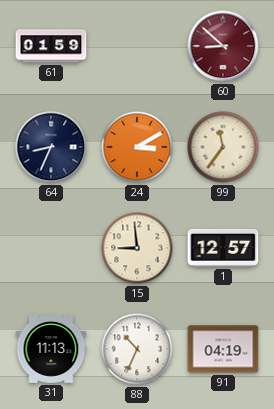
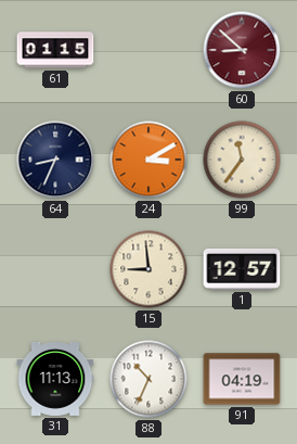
61: 01:59 -> 01:15 (55, 50)
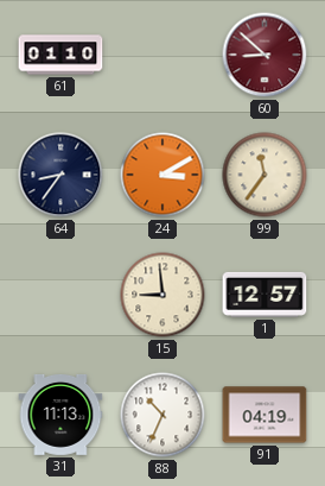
61: 01:15 -> 01:10 (60, 55)
64: 8:34 -> 8:36 (60, 175)
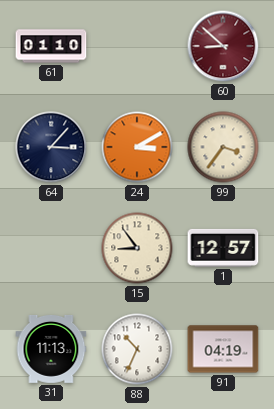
64: 8:36 -> 3:07 (51, 147)
99: 11:36 -> 3:36 (223, 147)
15: 8:59 -> 8:54 (137, 248)
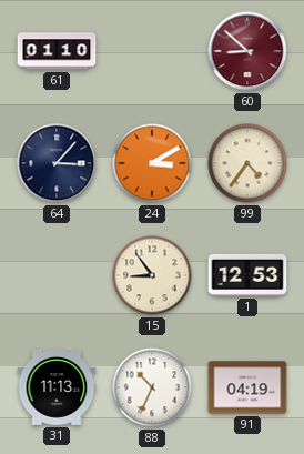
99: 3:36 -> 4:36 (247, 163)
1: 12:57 -> 12:53 (247, 275)
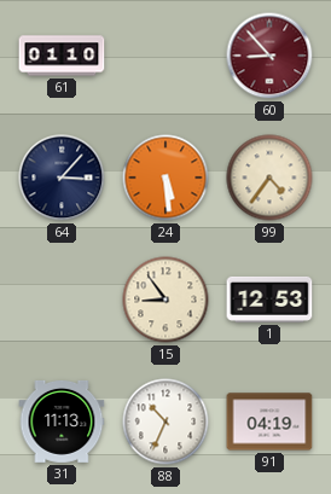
60: 8:52 -> 8:53 (269, 56)
24: 3:10 -> 5:29 (165, 178)
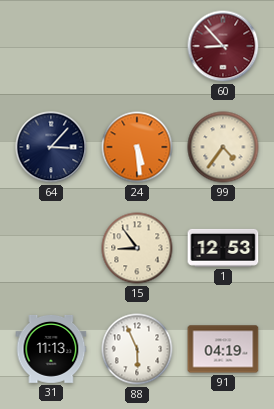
61: 01:10 -> none (62, 56)
88: 10:34 -> 5:56 (137, 349)
